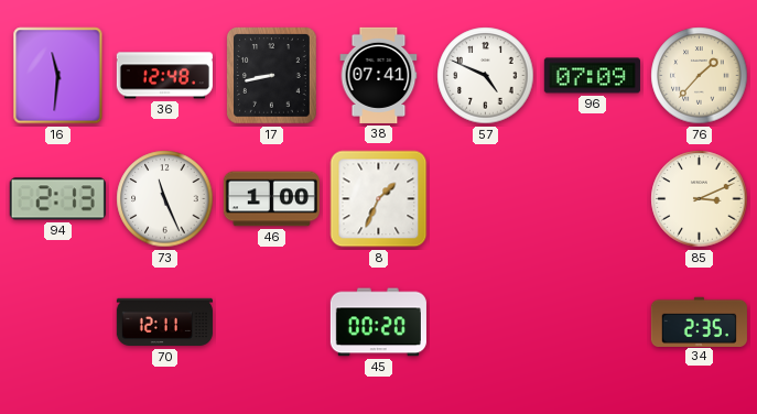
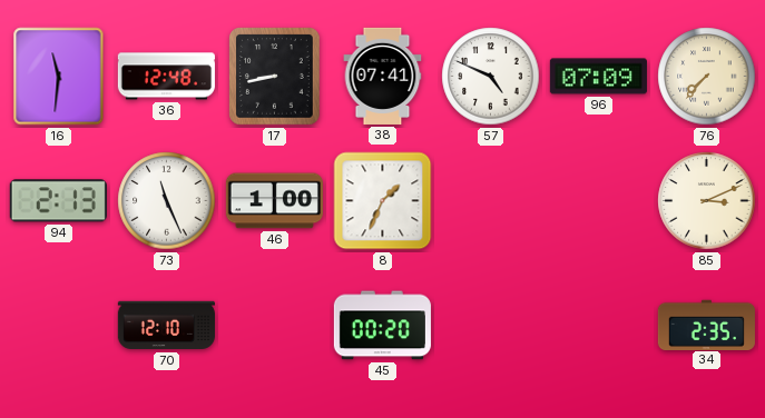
76: 1:37 -> 7:37 (707, 77)
70: 12:11 -> 12:10 (166, 326)
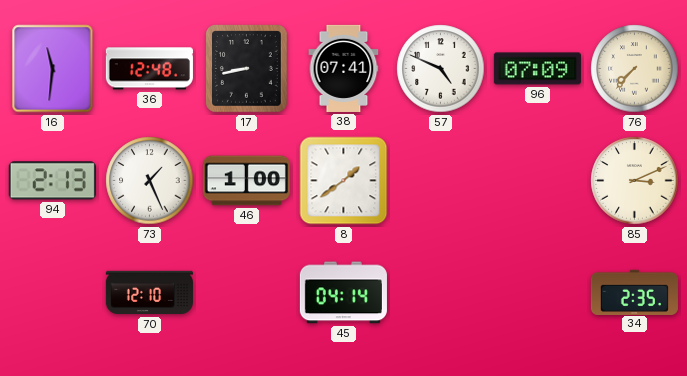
73: 11:26 -> 1:26 (150, 181)
8: 1:34 -> 1:39 (344, 181)
45: 00:20 -> 04:14 (343, 293)
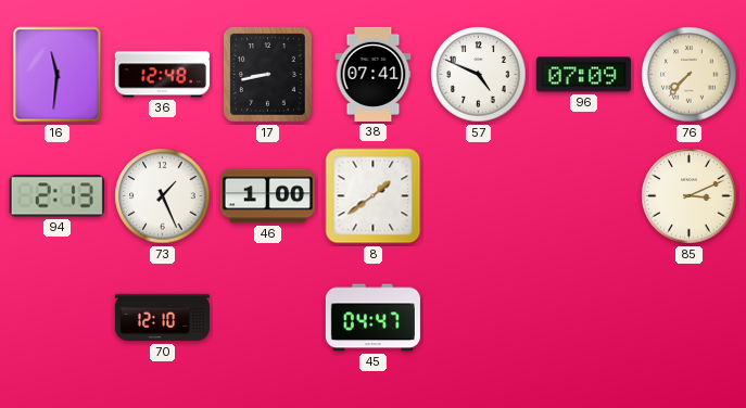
45: 04:14 -> 04:47 (372, 318)
34: 2:35 -> none (634, 292)
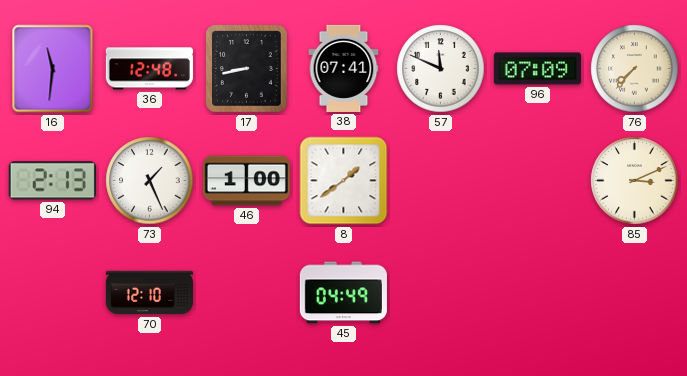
57: 4:49 -> 11:49 (441, 69)
45: 04:47 -> 04:49 (343, 293)
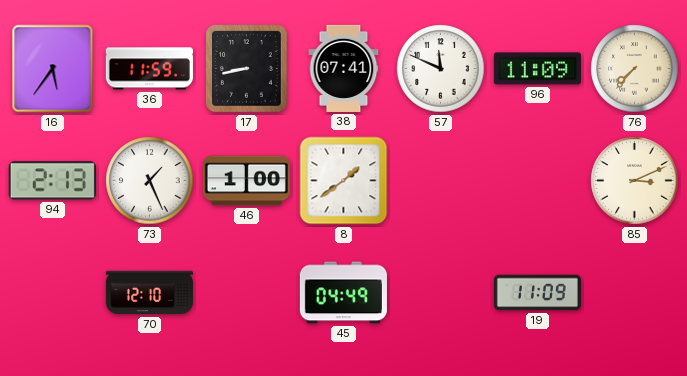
16: 11:31 -> 5:36 (53, 69)
36: 12:48 -> 11:59 (149, 69)
96: 07:09 -> 11:09 (537, 69)
19: none -> 11:09 (537, 293)
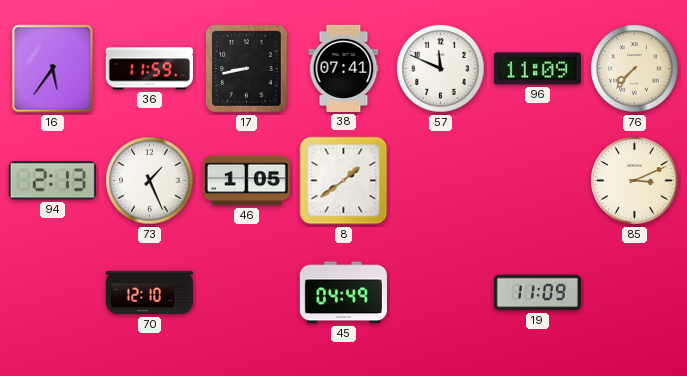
46: 1:00 -> 1:05 (246, 181)
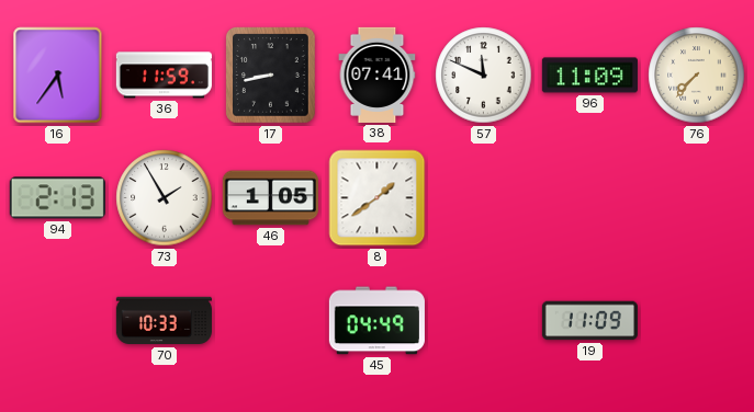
73: 1:26 -> 1:55 (165, 198)
85: 3:11 -> none (635, 181)
70: 12:10 -> 10:33 (164, 321)
